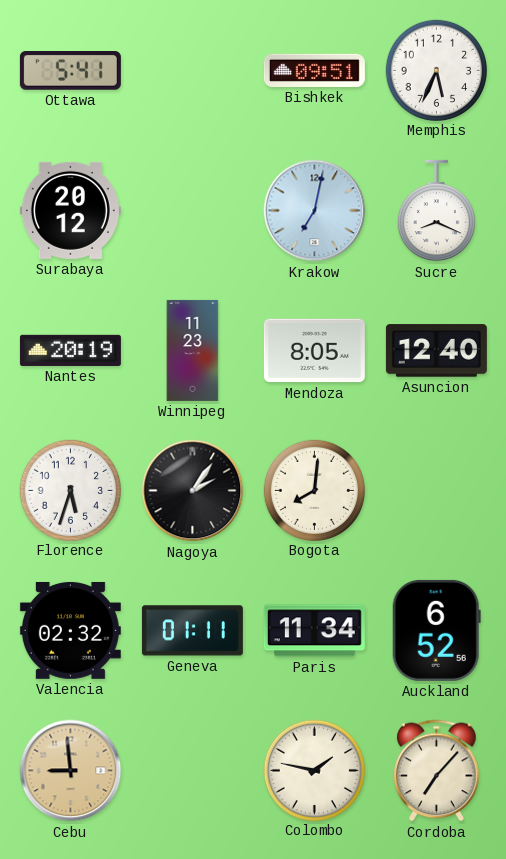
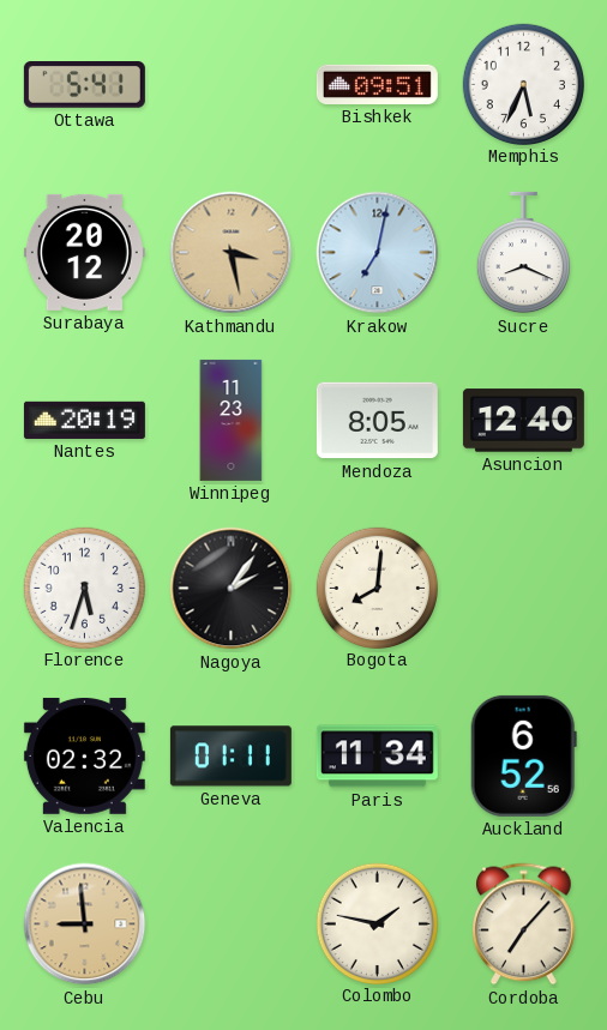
Kathmandu: none -> 3:28 (232, 253)
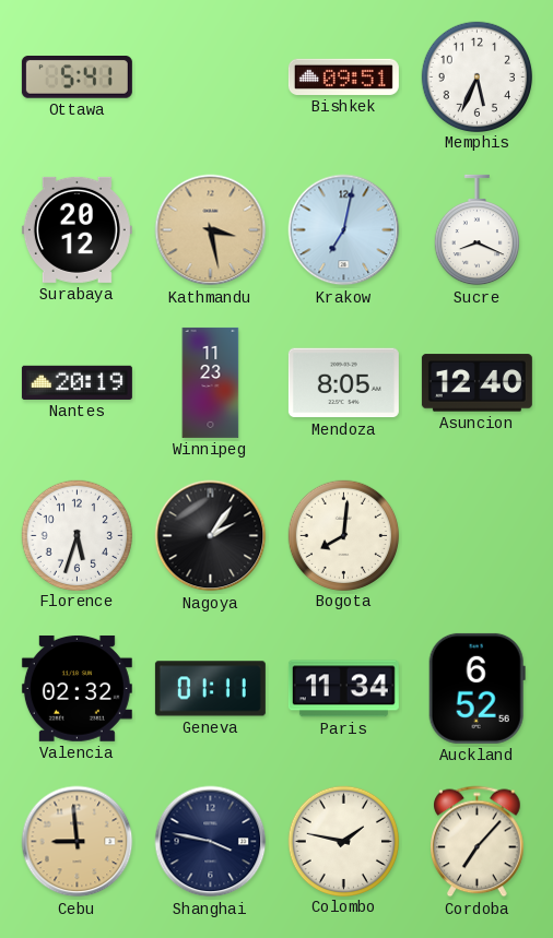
Shanghai: none -> 3:47 (211, 842)
